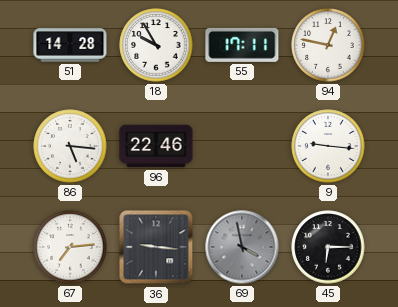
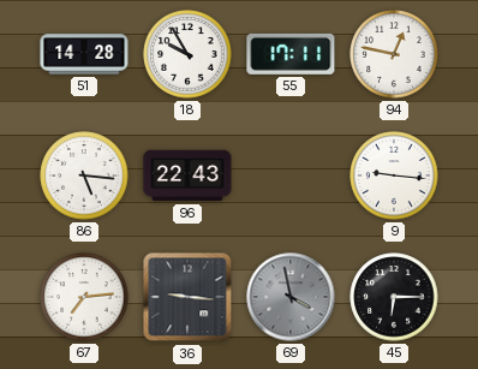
96: 22:46 -> 22:43 (187, 175)
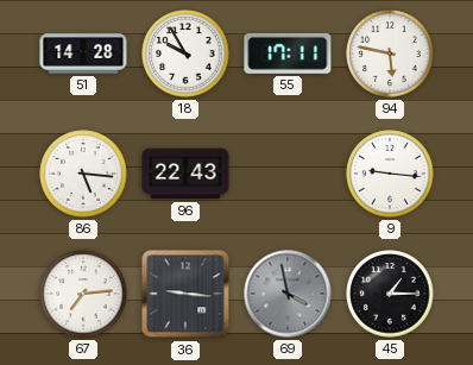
94: 12:47 -> 5:47 (390, 54)
45: 6:15 -> 1:15 (390, 294)
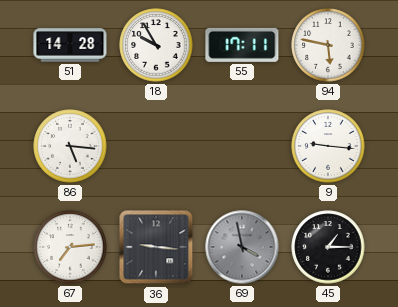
96: 22:43 -> none (185, 174)
